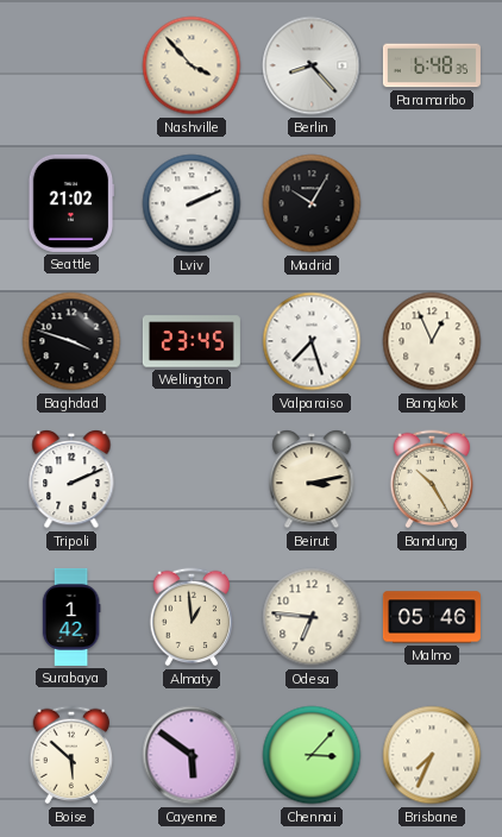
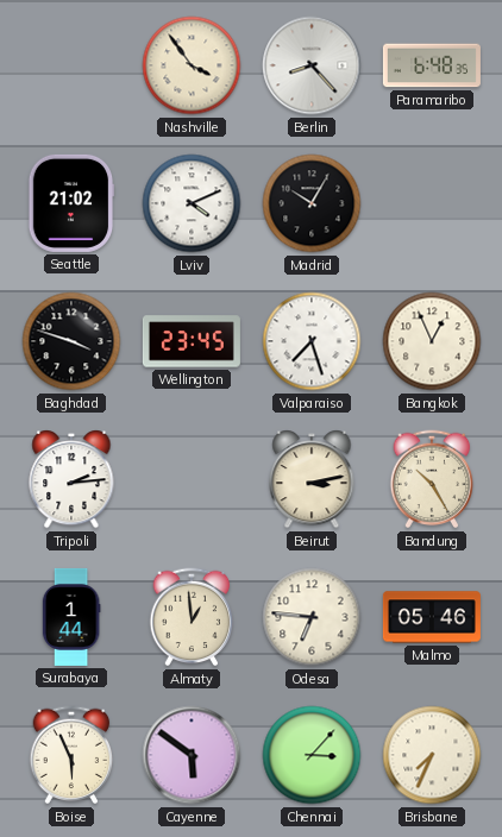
Nashville: 3:53 -> 3:54 (192, 65)
Lviv: 2:11 -> 4:11 (192, 203)
Tripoli: 2:11 -> 2:14 (71, 480)
Surabaya: 1:42 -> 1:44 (71, 617)
Boise: 5:52 -> 5:56 (71, 755)
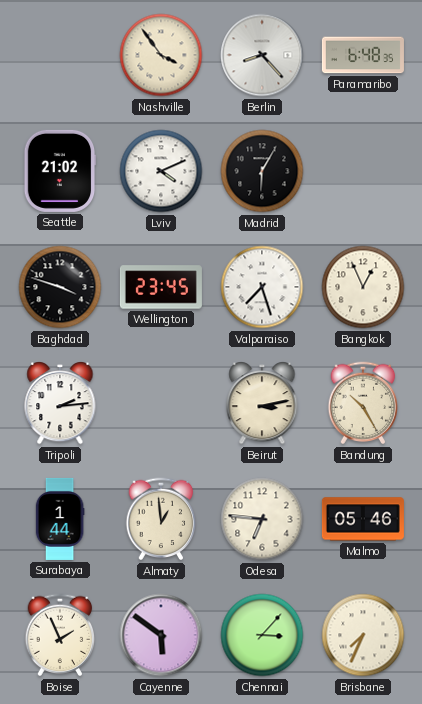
Madrid: 10:05 -> 6:05 (262, 171)
Boise: 5:56 -> 1:56 (60, 635)
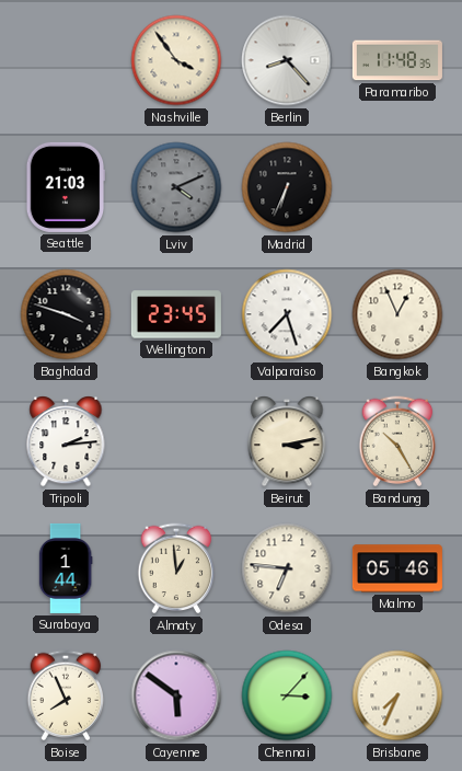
Paramaribo: 6:48 -> 11:48 (397, 60)
Seattle: 21:02 -> 21:03 (66, 187)
Lviv dial: white -> grey (176, 187)
Madrid: 6:05 -> 6:34 (287, 187)
Boise: 1:56 -> 7:56 (66, 695)
